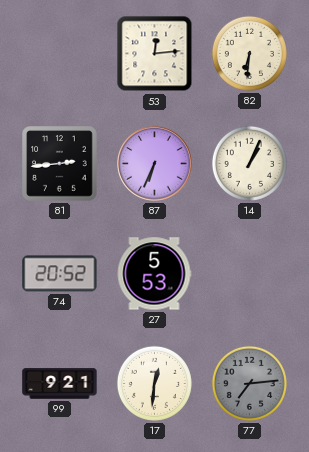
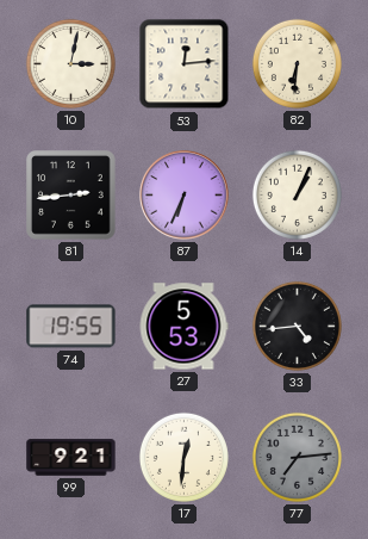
10: none -> 3:02 (70, 63)
74: 20:52 -> 19:55 (71, 327)
33: none -> 4:44 (297, 326)
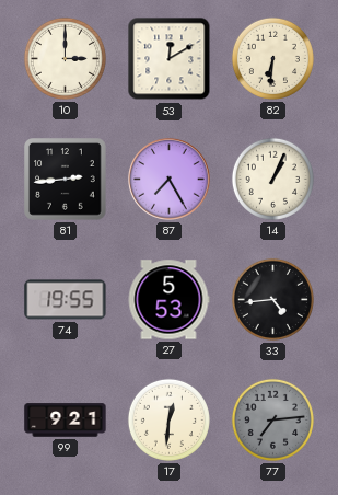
10: 3:02 -> 3:00 (65, 58)
53: 12:14 -> 12:10 (170, 59)
87: 6:34 -> 7:25 (170, 180)
